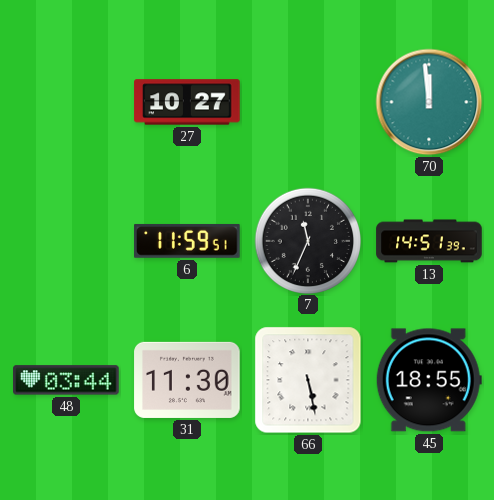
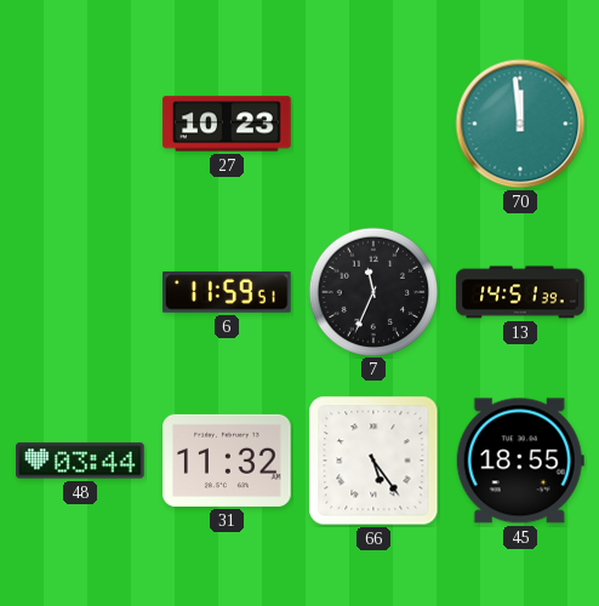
27: 10:27 -> 10:23 (227, 124)
31: 11:30 -> 11:32 (227, 461)
66: 5:28 -> 5:24 (373, 461)
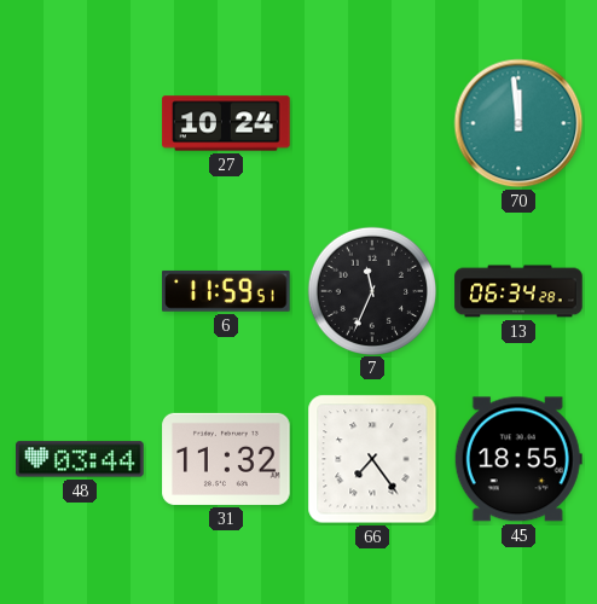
27: 10:23 -> 10:24 (226, 123)
13: 14:51 -> 06:34 (518, 291)
66: 5:24 -> 7:24 (372, 459)
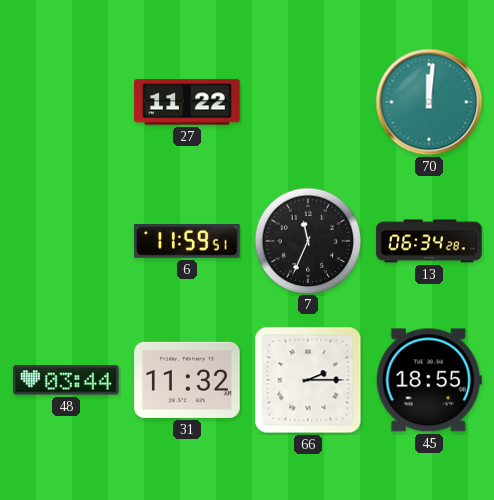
27: 10:24 -> 11:22 (187, 102)
70: 11:59 -> 12:01 (429, 102)
66: 7:24 -> 2:15 (308, 380)
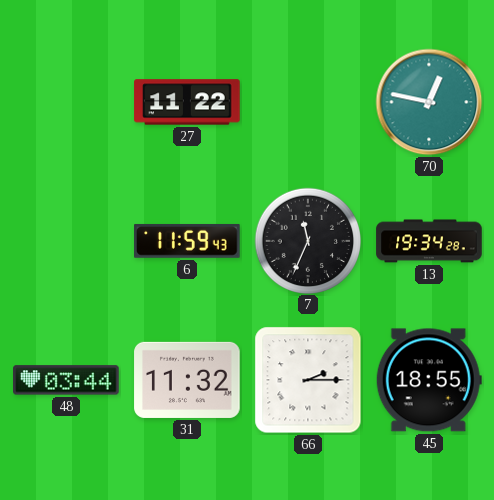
70: 12:01 -> 12:47 (429, 102)
6: 11:59:51 -> 11:59:43 (187, 241)
13: 06:34 -> 19:34 (429, 241)
